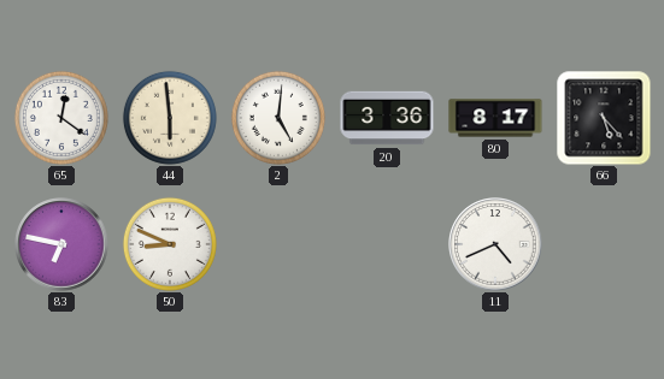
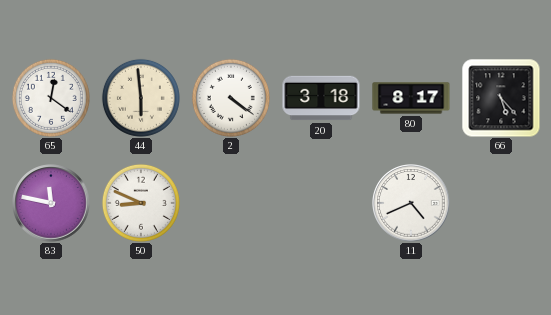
2: 5:01 -> 4:21 (231, 98)
20: 3:36 -> 3:18 (321, 98)
83: 6:47 -> 11:47 (51, 203)
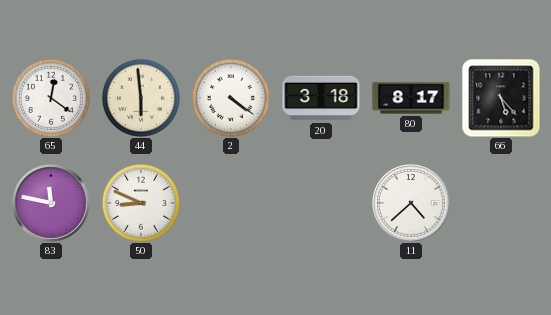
11: 4:41 -> 4:38 (411, 203)
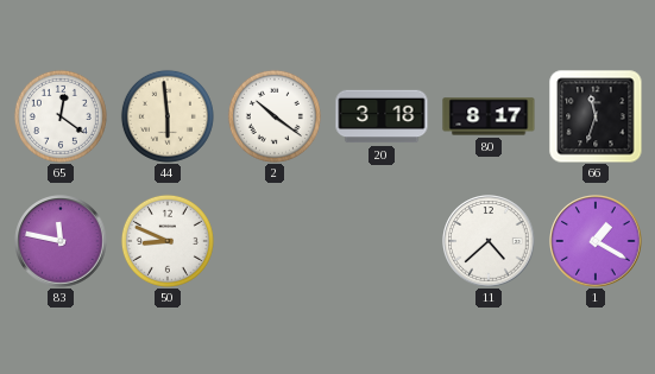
2: 4:21 -> 10:21 (275, 116)
66: 5:23 -> 11:33 (596, 116)
1: none -> 1:20 (596, 241)
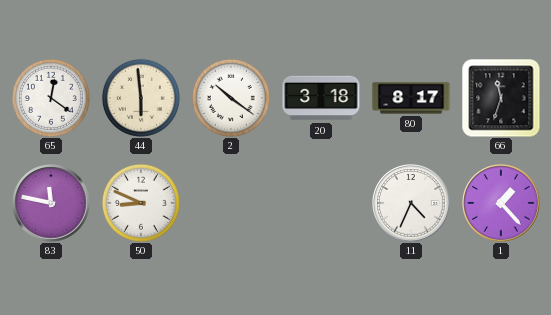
11: 4:38 -> 4:34 (411, 203)
1: 1:20 -> 1:23 (501, 203)
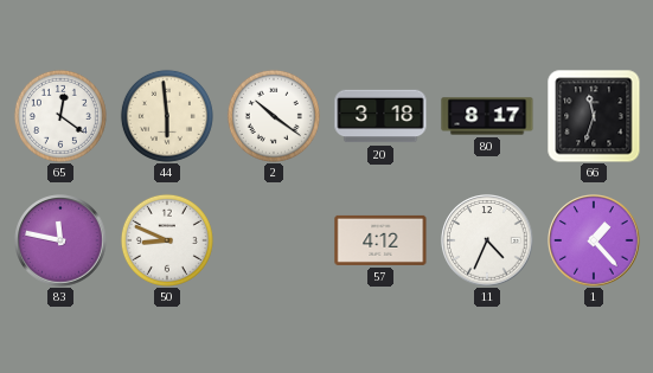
57: none -> 4:12 (380, 240)
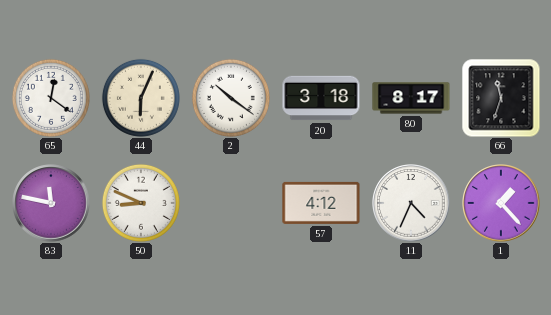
44: 5:59 -> 6:04 (141, 98)
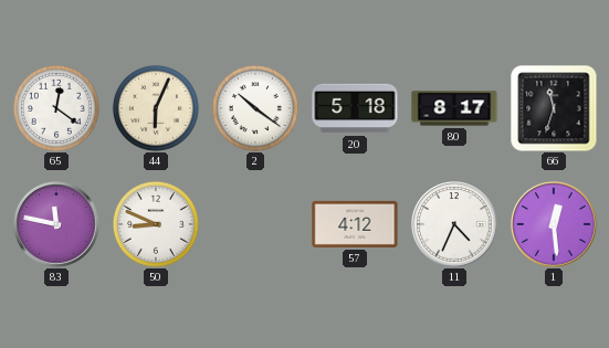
20: 3:18 -> 5:18 (355, 108)
1: 1:23 -> 12:29 (554, 224)
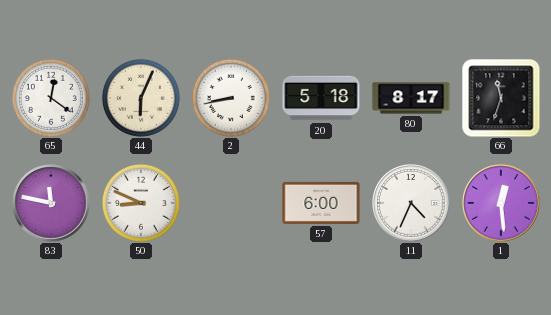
2: 10:21 -> 8:43 (231, 98)
57: 4:12 -> 6:00 (321, 203)
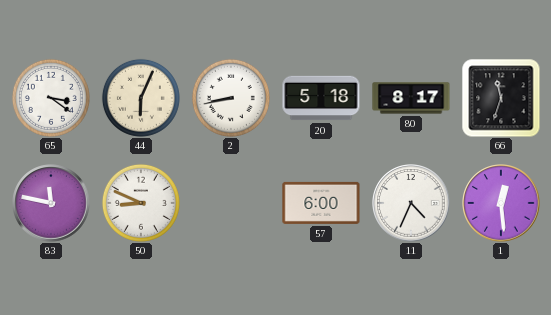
65: 12:21 -> 3:21 (51, 98)
